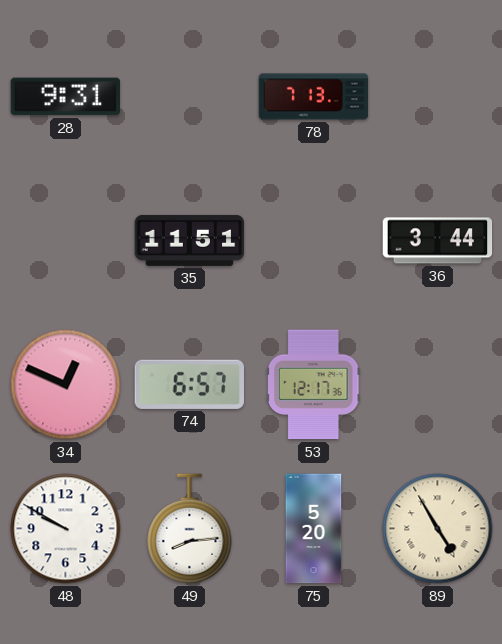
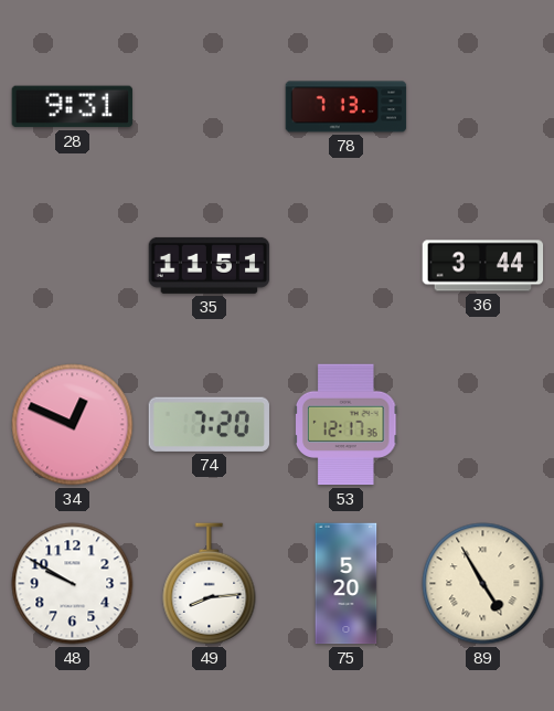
74: 6:57 -> 7:20 (209, 424)
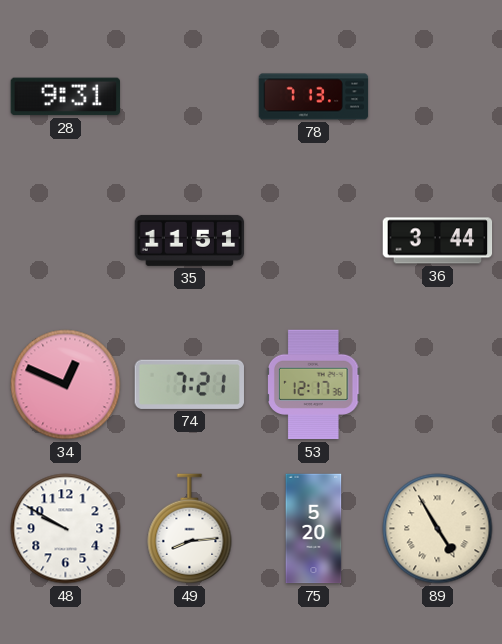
74: 7:20 -> 7:21 (189, 384)
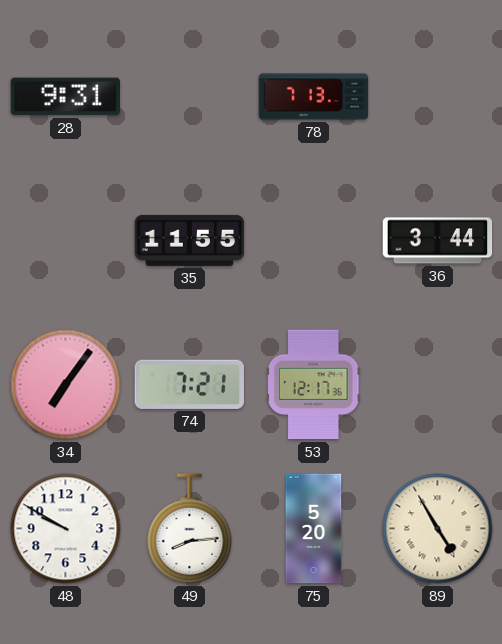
35: 11:51 -> 11:55 (190, 240)
34: 12:49 -> 7:06 (66, 385)
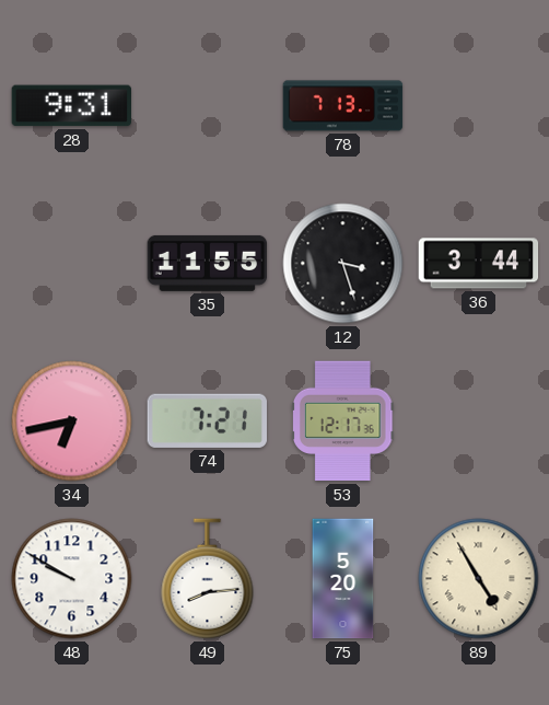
12: none -> 3:27 (343, 264)
34: 7:06 -> 6:43 (72, 421)
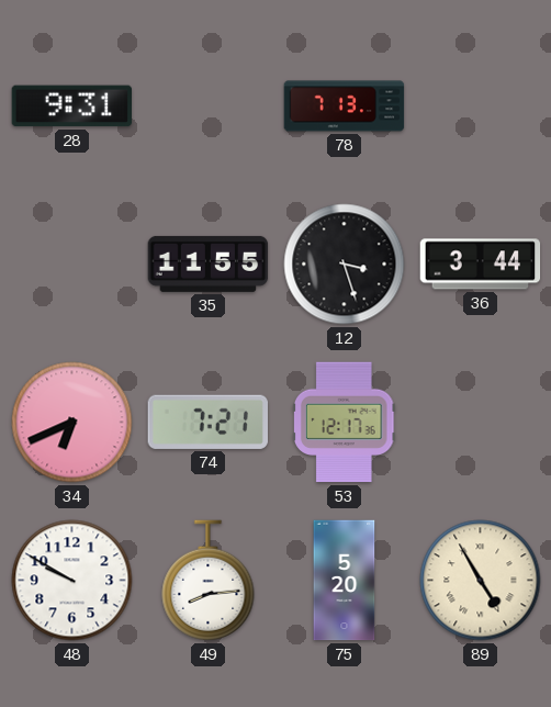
34: 6:43 -> 6:41 (72, 423)
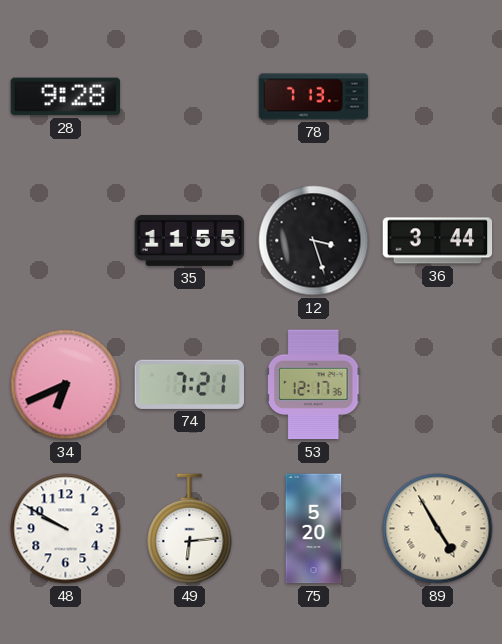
28: 9:31 -> 9:28 (65, 97)
49: 8:14 -> 6:14 (190, 529)
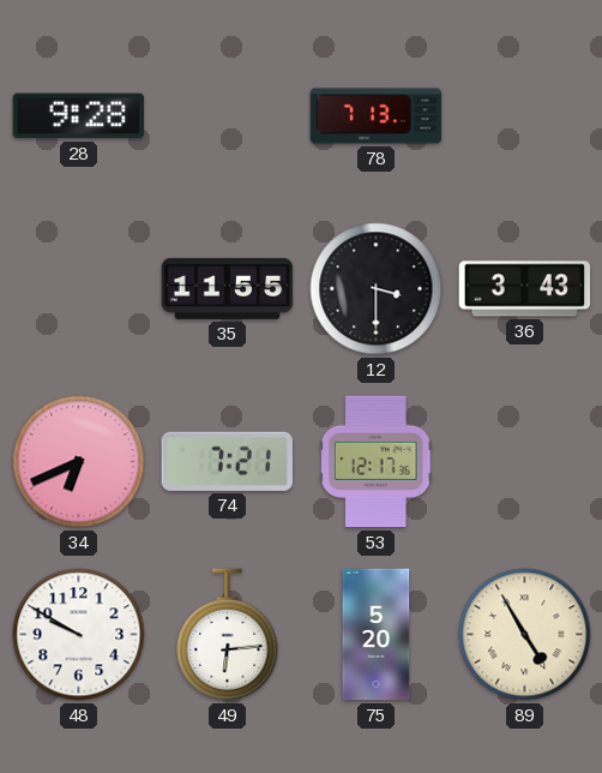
12: 3:27 -> 3:30 (377, 289)
36: 3:44 -> 3:43 (525, 289)
